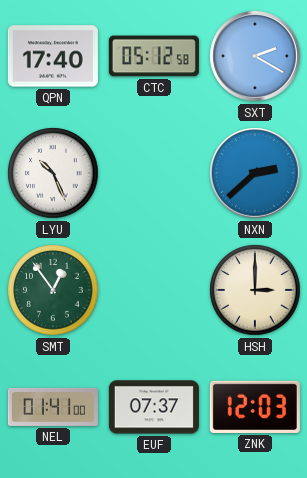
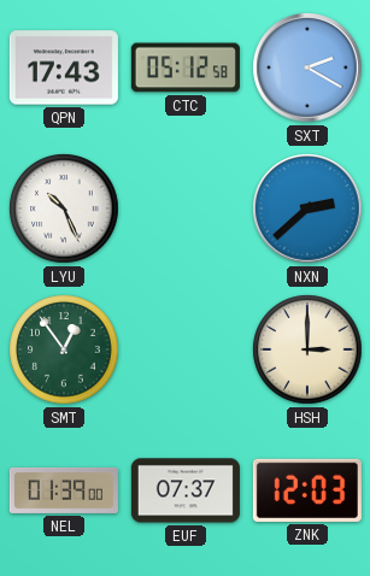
QPN: 17:40 -> 17:43 (64, 67)
NEL: 01:41 -> 01:39 (64, 490)
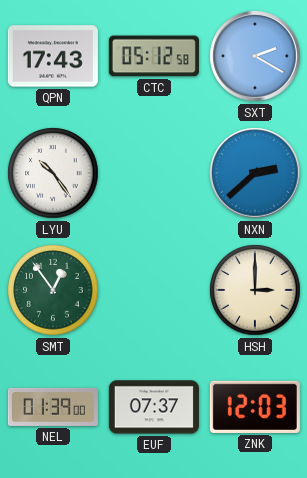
LYU: 10:26 -> 10:24 (53, 173)
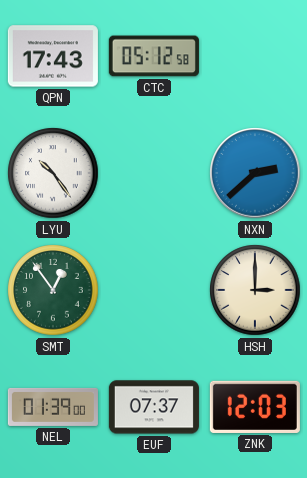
SXT: 2:20 -> none (255, 56)
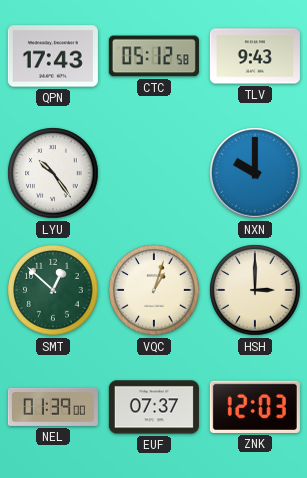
TLV: none -> 9:43 (255, 56)
NXN: 2:38 -> 10:00 (255, 173)
SMT: 12:54 -> 12:52 (53, 290)
VQC: none -> 1:03 (154, 290)
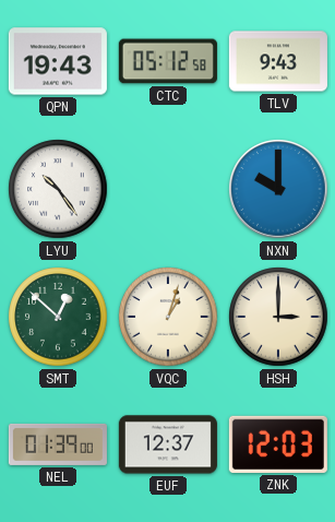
QPN: 17:43 -> 19:43 (58, 61)
EUF: 07:37 -> 12:37 (168, 444)
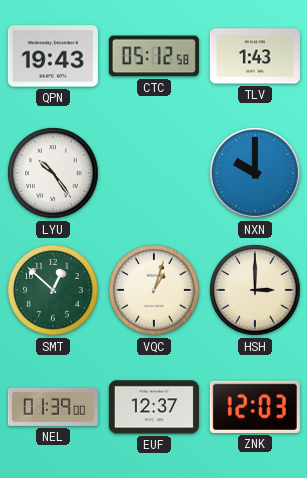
TLV: 9:43 -> 1:43 (255, 56)
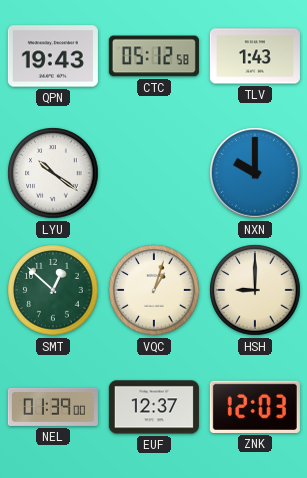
LYU: 10:24 -> 10:21 (53, 173)
HSH: 3:00 -> 9:00 (255, 290)
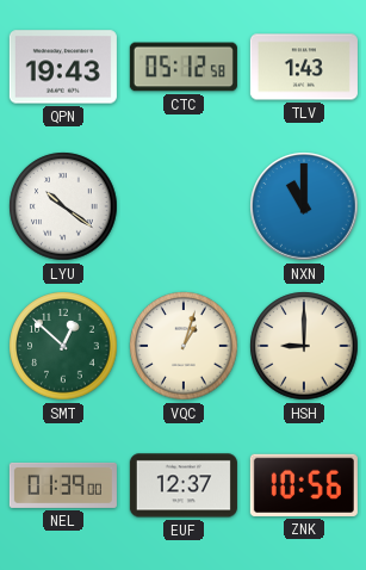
NXN: 10:00 -> 11:00 (304, 206)
ZNK: 12:03 -> 10:56 (304, 485)
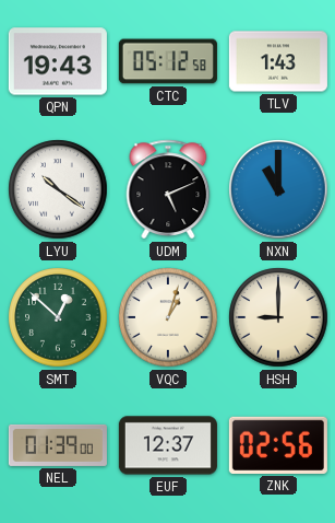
UDM: none -> 5:11 (168, 189)
ZNK: 10:56 -> 02:56 (278, 445)
